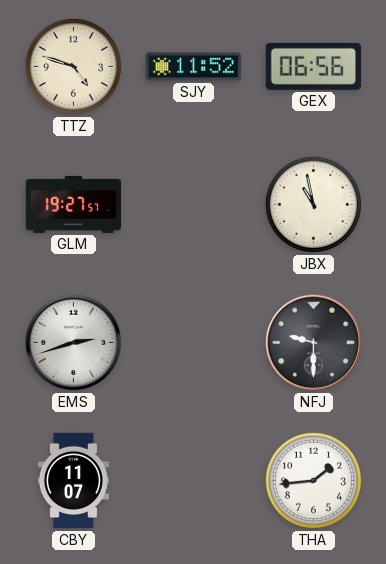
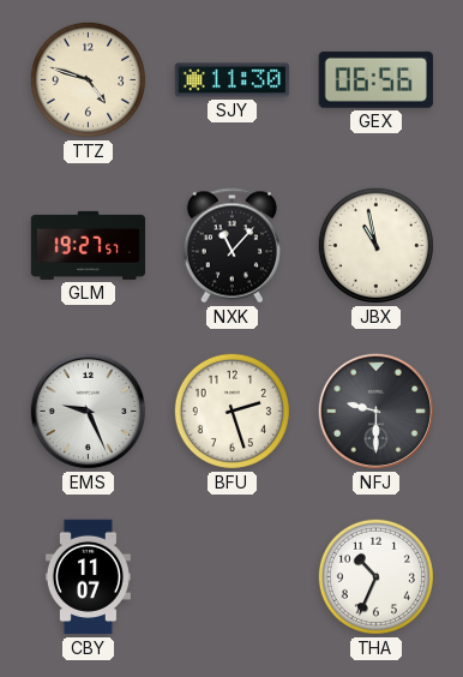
SJY: 11:52 -> 11:30 (233, 80)
NXK: none -> 11:07 (231, 246)
EMS: 2:42 -> 9:26 (89, 412)
BFU: none -> 2:27 (231, 411)
THA: 1:44 -> 10:34 (375, 576)
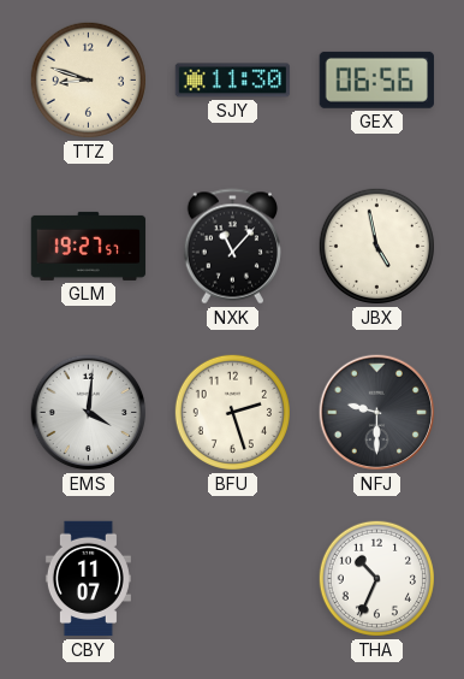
TTZ: 4:48 -> 8:48 (88, 79)
JBX: 10:58 -> 4:58 (376, 246)
EMS: 9:26 -> 4:01 (89, 413)
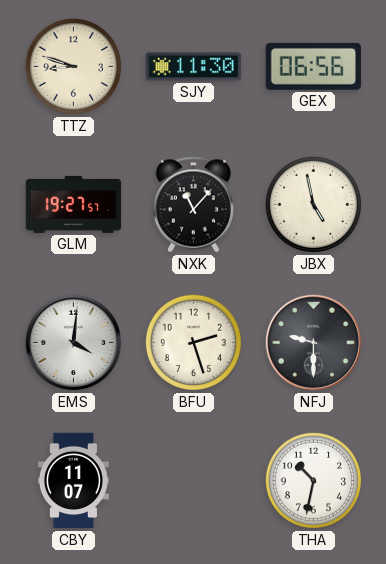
THA: 10:34 -> 10:32 (313, 480)
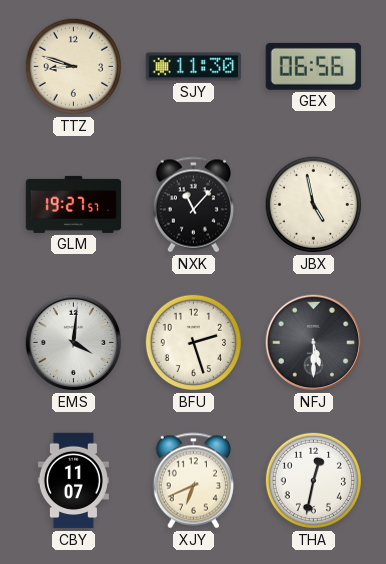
NFJ: 9:30 -> 5:30 (314, 343)
XJY: none -> 6:41 (193, 481)
THA: 10:32 -> 12:32 (313, 480)
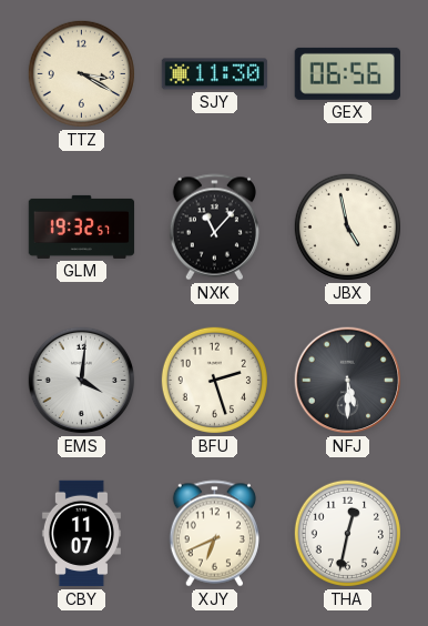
TTZ: 8:48 -> 3:20 (81, 73)
GLM: 19:27 -> 19:32 (82, 226)
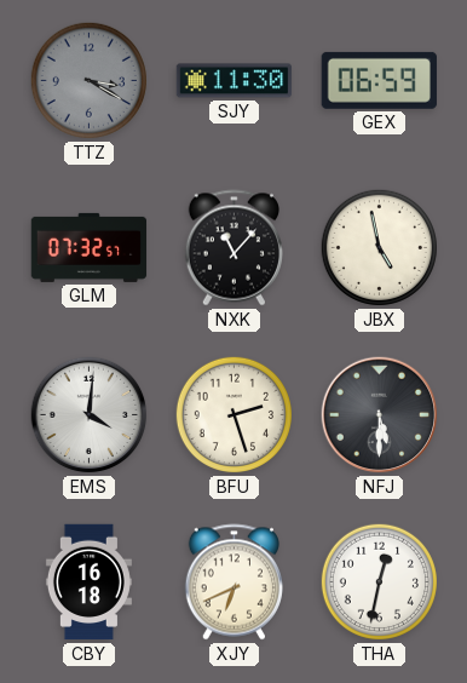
TTZ dial: cream -> grey (88, 80)
GEX: 06:56 -> 06:59 (379, 80)
GLM: 19:32 -> 07:32 (90, 247)
CBY: 11:07 -> 16:18 (88, 582)
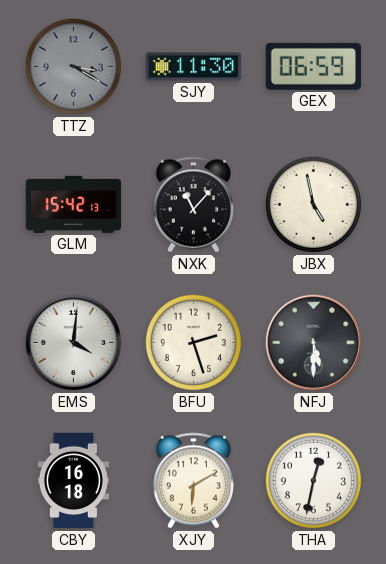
GLM: 07:32 -> 15:42 (74, 204)
XJY: 6:41 -> 6:10 (193, 481)
